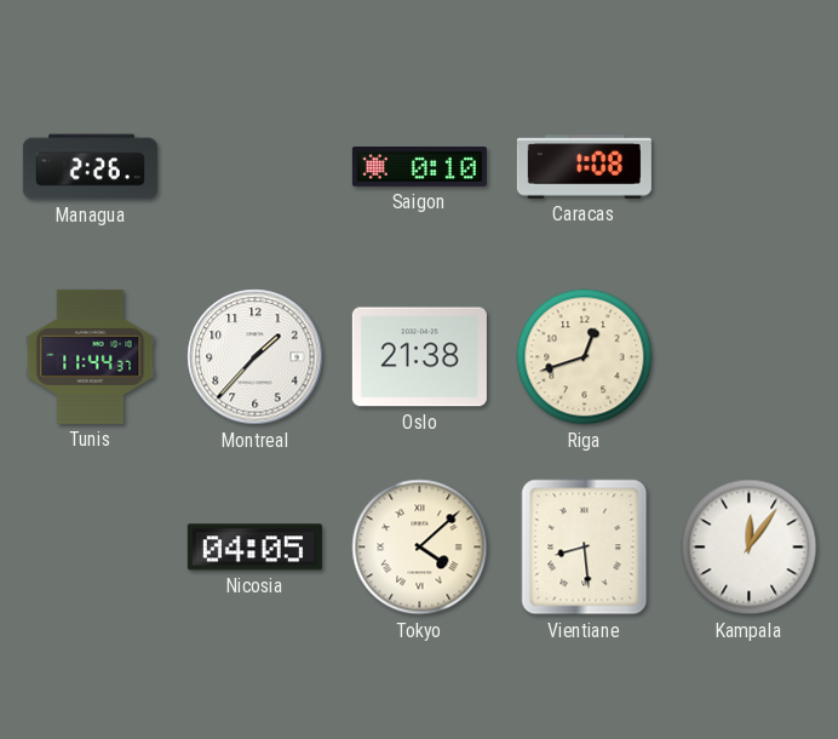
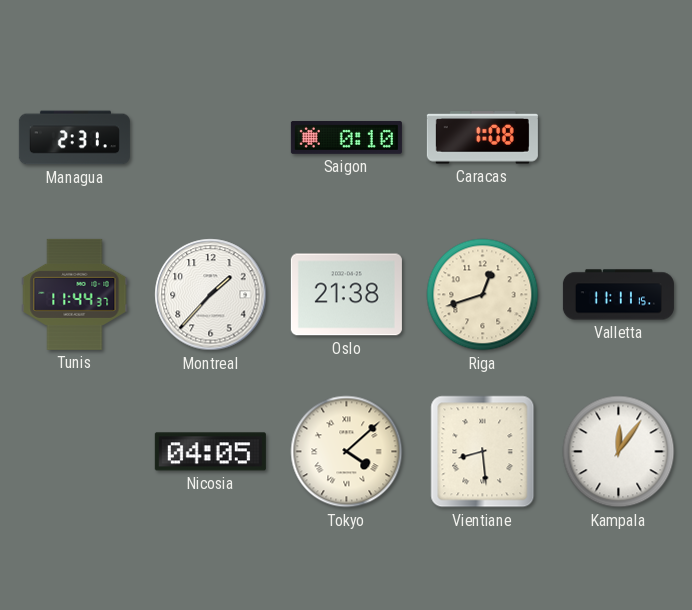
Managua: 2:26 -> 2:31 (74, 138)
Valletta: none -> 11:11 (618, 295)
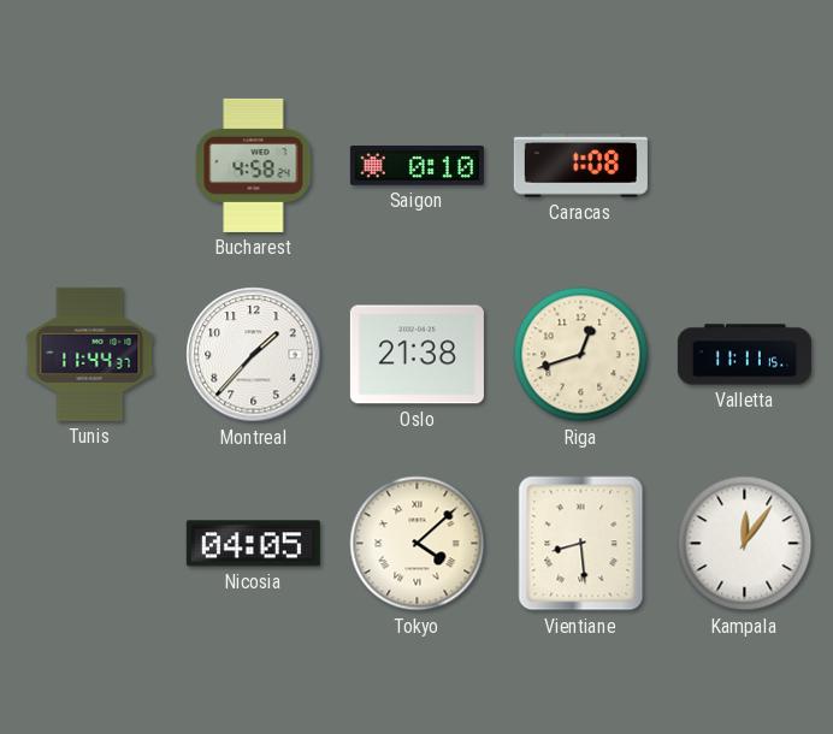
Managua: 2:31 -> none (74, 138)
Bucharest: none -> 4:58 (254, 165)
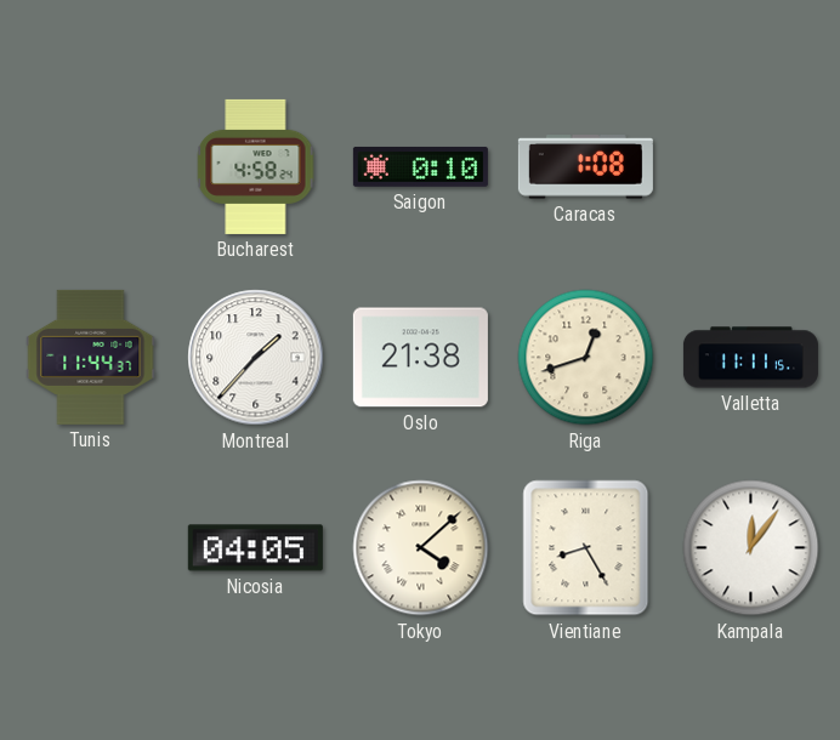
Vientiane: 8:29 -> 8:25 (586, 548)
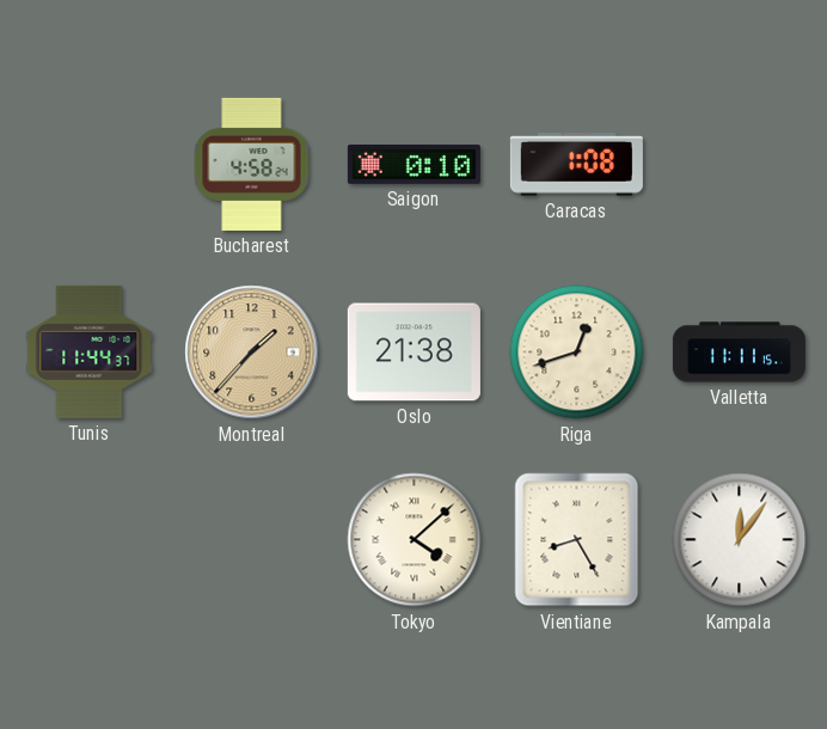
Montreal dial: white -> champagne (252, 353)
Nicosia: 04:05 -> none (255, 548)
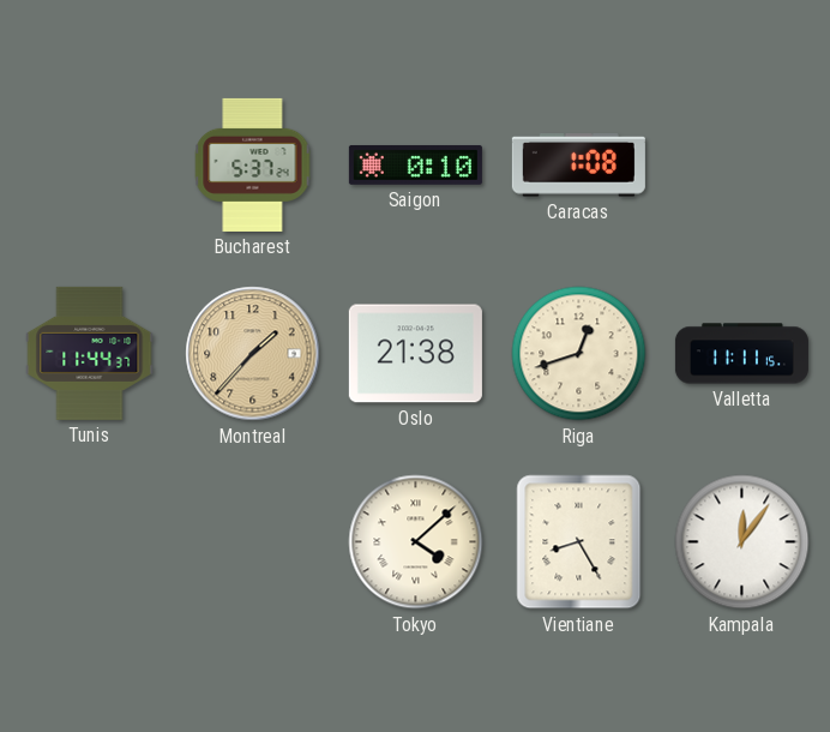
Bucharest: 4:58 -> 5:37 (253, 164)
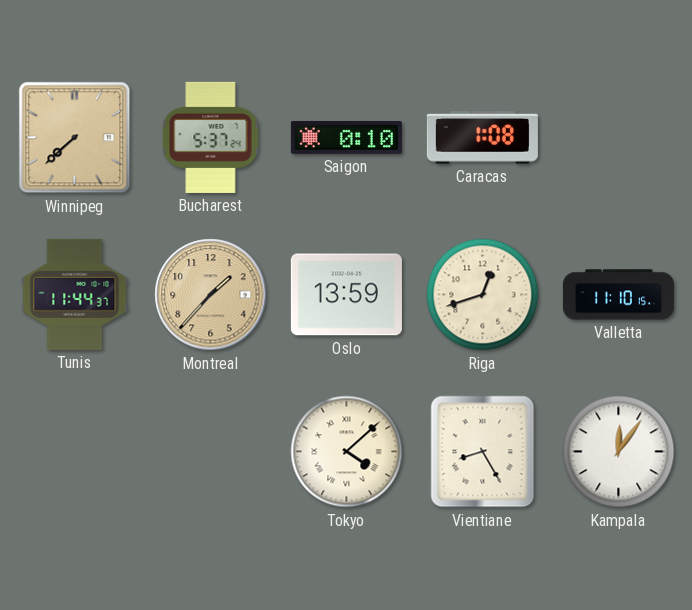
Winnipeg: none -> 7:38 (75, 138)
Oslo: 21:38 -> 13:59 (346, 295)
Valletta: 11:11 -> 11:10 (618, 295)
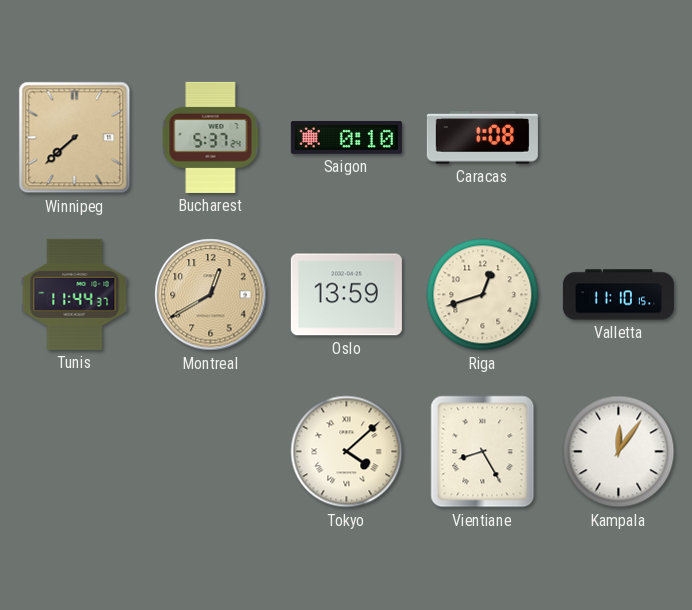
Montreal: 1:37 -> 12:40 (211, 295)
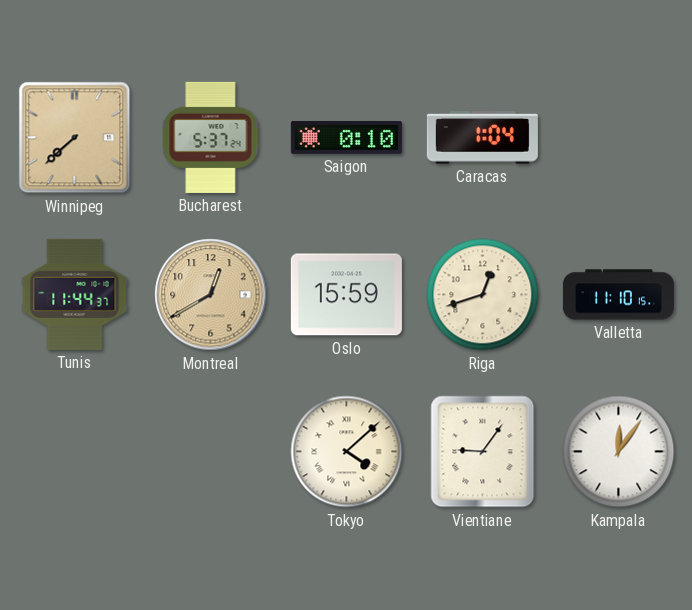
Caracas: 1:08 -> 1:04 (482, 138)
Oslo: 13:59 -> 15:59 (346, 295)
Vientiane: 8:25 -> 9:06 (483, 452)
